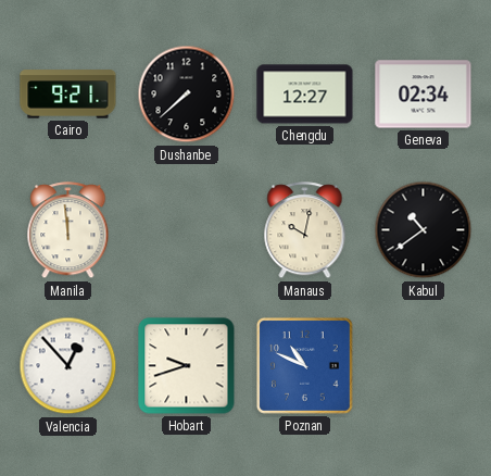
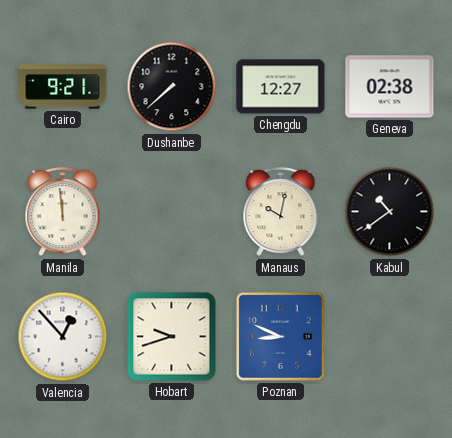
Geneva: 02:34 -> 02:38 (390, 87)
Poznan: 10:49 -> 8:49 (280, 336)
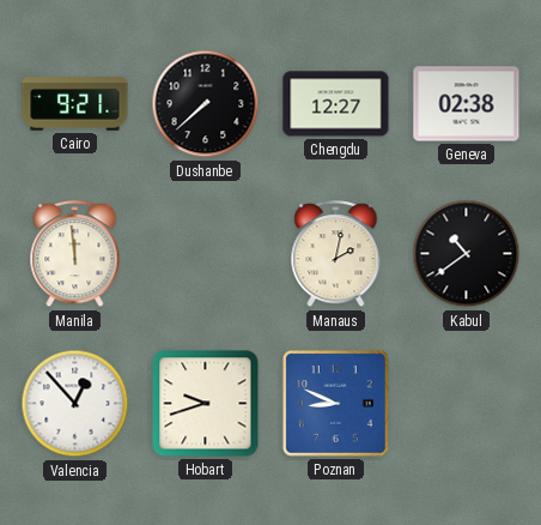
Manaus: 10:02 -> 2:02 (336, 254)
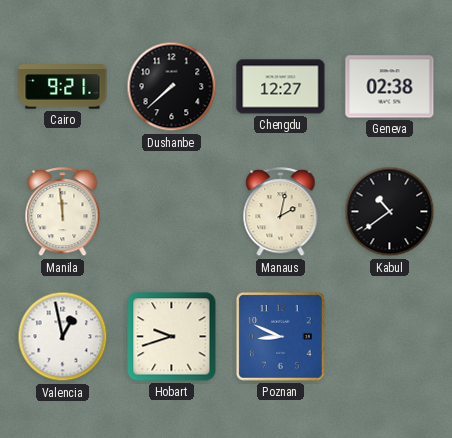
Valencia: 12:53 -> 12:58 (63, 337)
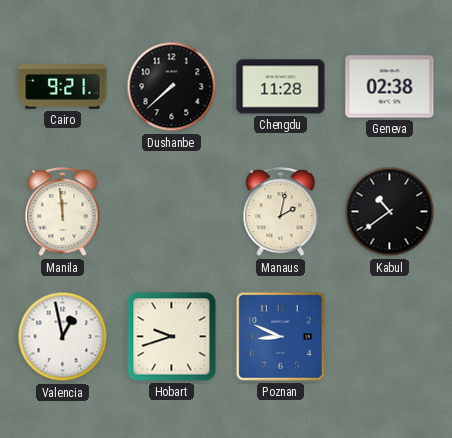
Chengdu: 12:27 -> 11:28 (281, 87)
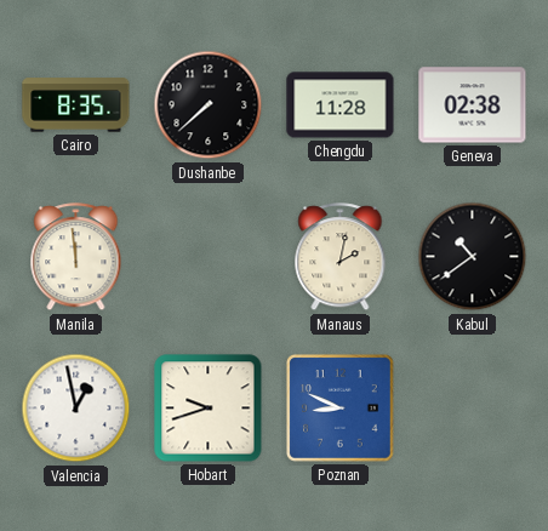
Cairo: 9:21 -> 8:35 (76, 105)
